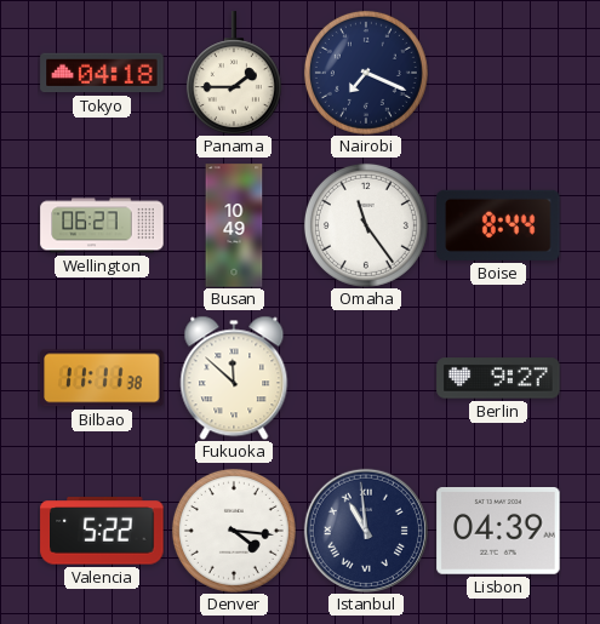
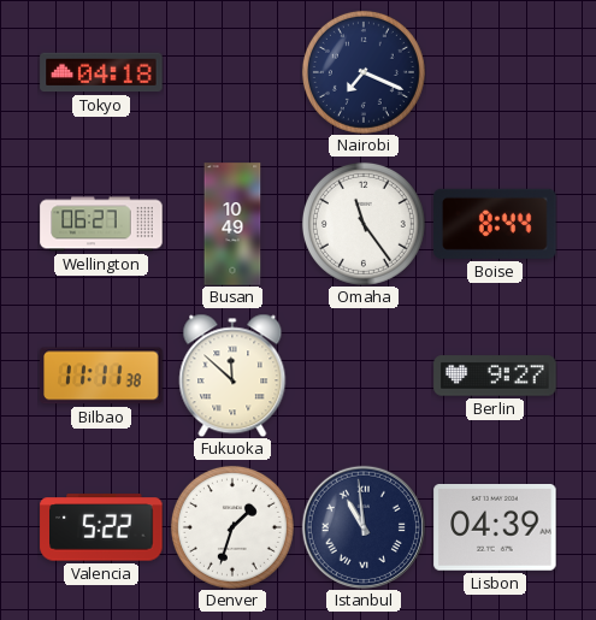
Panama: 1:45 -> none (234, 73)
Denver: 4:16 -> 1:33 (232, 527)
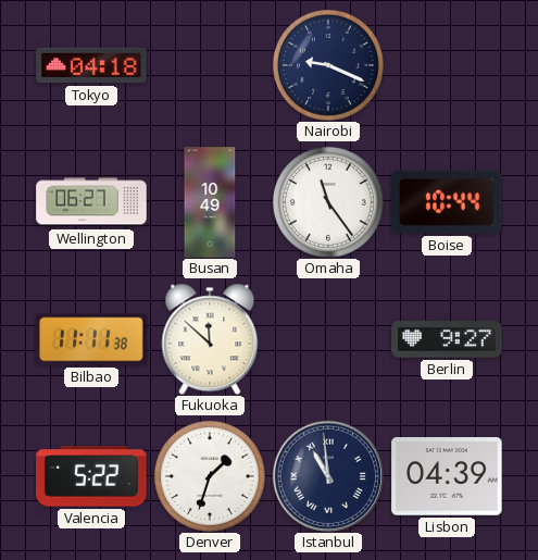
Nairobi: 7:19 -> 9:19 (328, 65)
Boise: 8:44 -> 10:44 (447, 202)
